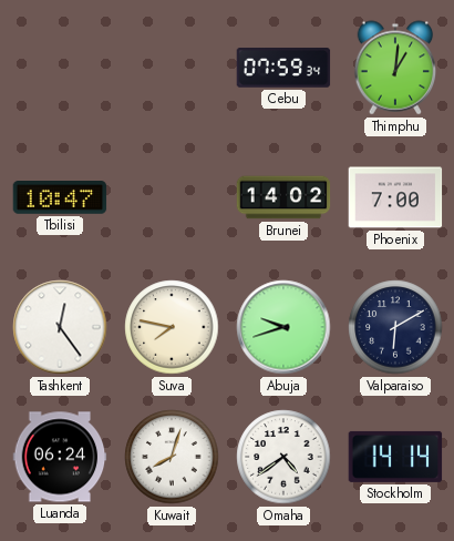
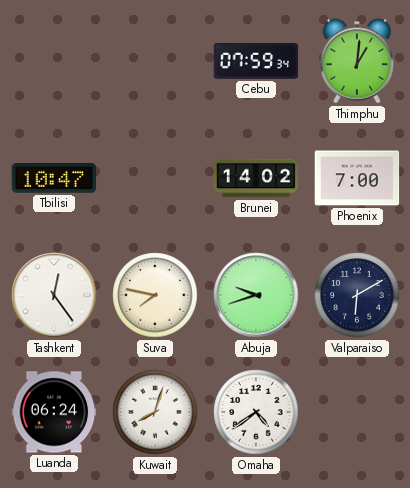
Stockholm: 14:14 -> none (395, 457)
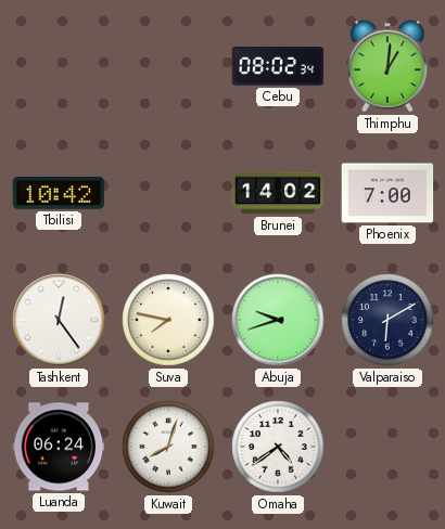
Cebu: 07:59 -> 08:02 (278, 67)
Tbilisi: 10:47 -> 10:42 (59, 194)
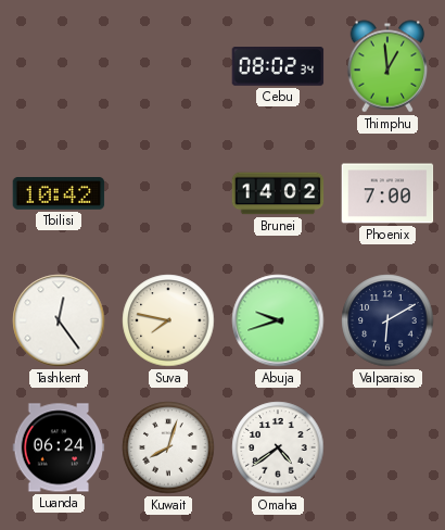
Thimphu: 1:01 -> 12:59 (387, 66)
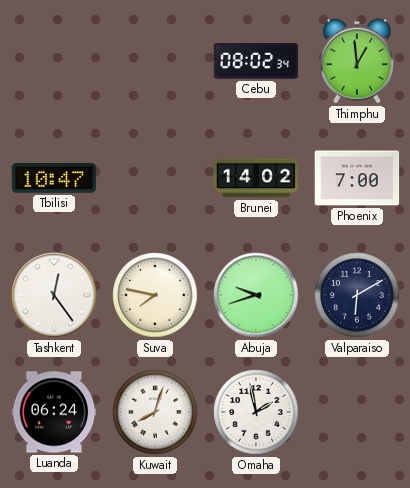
Tbilisi: 10:42 -> 10:47 (54, 179)
Omaha: 4:39 -> 1:58 (256, 412)
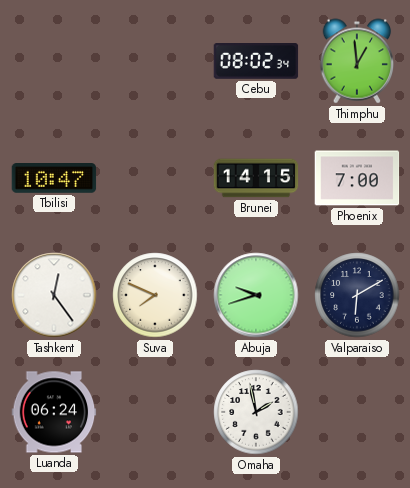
Brunei: 14:02 -> 14:15 (256, 178)
Suva: 7:47 -> 7:49 (155, 295)
Kuwait: 8:03 -> none (155, 412)
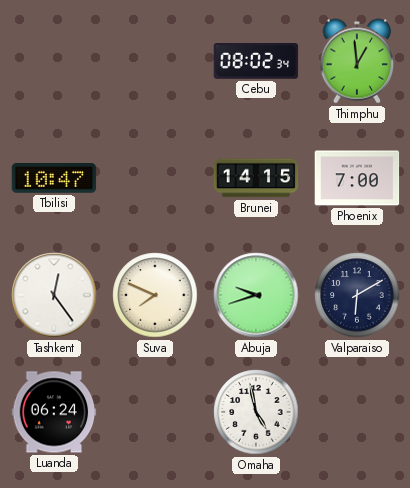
Omaha: 1:58 -> 4:58 (256, 412)
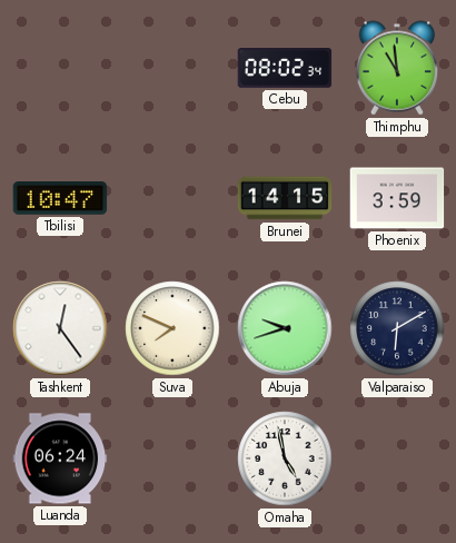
Thimphu: 12:59 -> 10:59 (397, 68)
Phoenix: 7:00 -> 3:59 (397, 198)
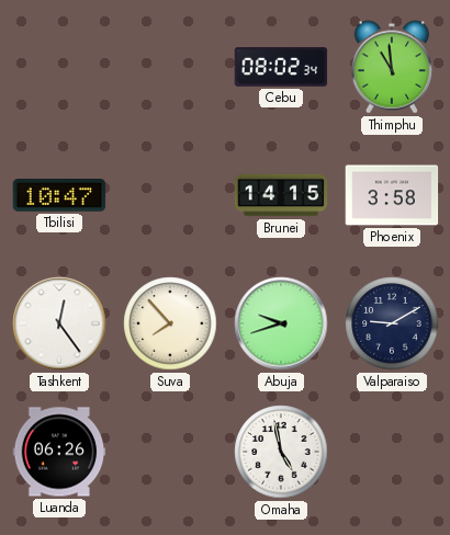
Phoenix: 3:59 -> 3:58 (392, 195)
Suva: 7:49 -> 7:53 (170, 323)
Valparaiso: 6:10 -> 9:10 (392, 323)
Luanda: 06:24 -> 06:26 (59, 452)
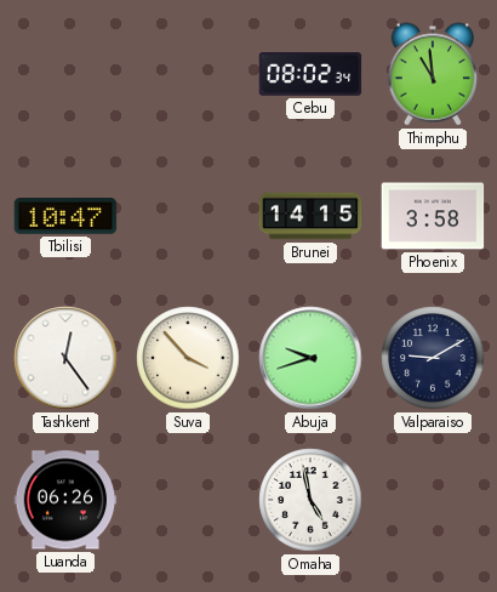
Suva: 7:53 -> 3:53 (188, 358)
